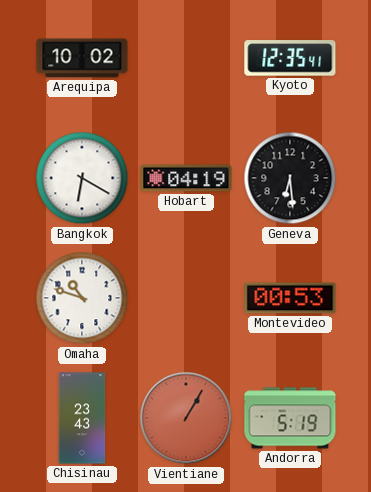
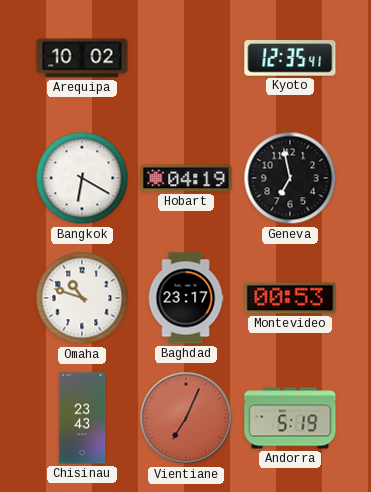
Geneva: 6:29 -> 6:58 (290, 178)
Baghdad: none -> 23:17 (186, 298)
Vientiane: 1:05 -> 7:04 (186, 418)
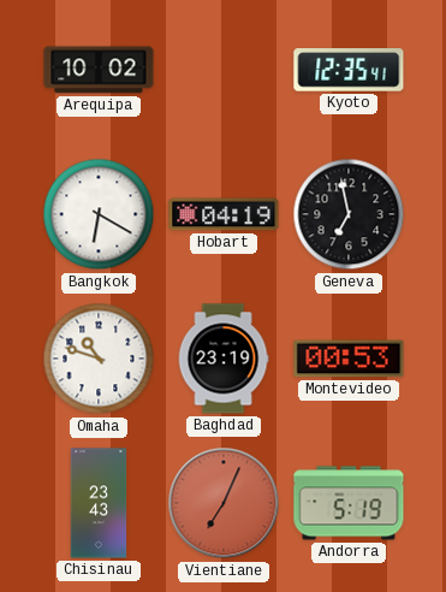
Baghdad: 23:17 -> 23:19 (224, 359)
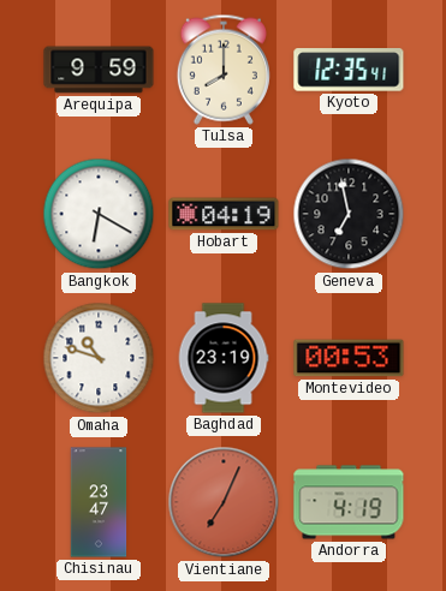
Arequipa: 10:02 -> 9:59 (99, 70)
Tulsa: none -> 8:00 (224, 70)
Chisinau: 23:43 -> 23:47 (99, 502)
Andorra: 5:19 -> 4:19 (349, 502)
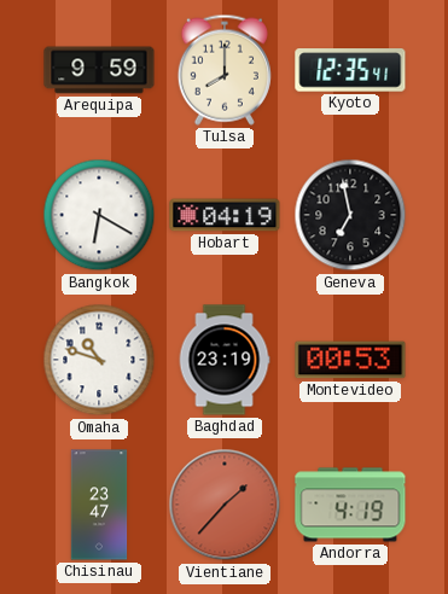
Vientiane: 7:04 -> 1:37 (225, 505)
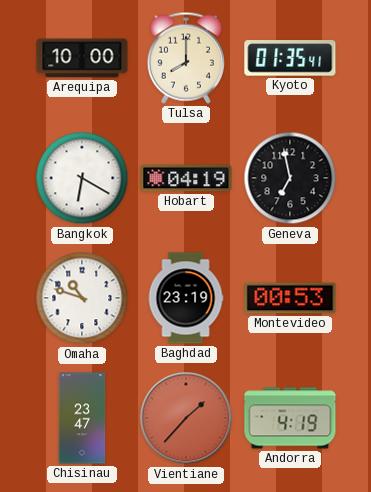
Arequipa: 9:59 -> 10:00 (82, 58)
Kyoto: 12:35 -> 01:35 (290, 58)
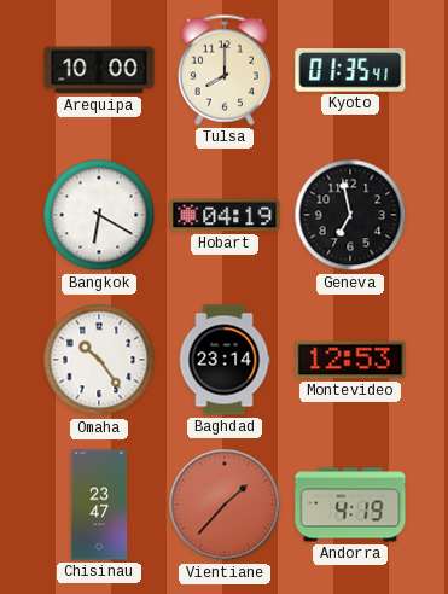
Omaha: 10:48 -> 10:24 (99, 360)
Baghdad: 23:19 -> 23:14 (225, 360)
Montevideo: 00:53 -> 12:53 (350, 360)
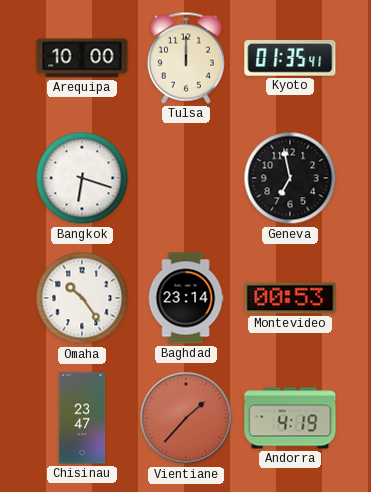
Tulsa: 8:00 -> 12:00 (186, 58)
Bangkok: 6:20 -> 6:18 (82, 178)
Hobart: 04:19 -> none (225, 215)
Montevideo: 12:53 -> 00:53 (290, 298)
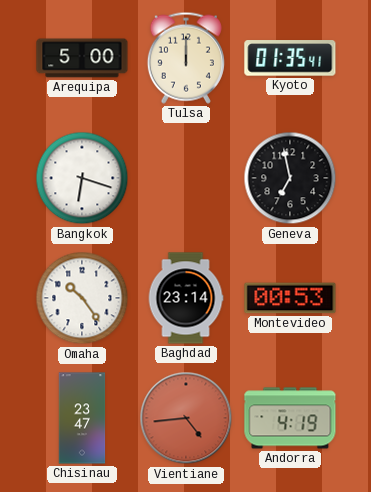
Arequipa: 10:00 -> 5:00 (82, 58)
Vientiane: 1:37 -> 4:44 (186, 418)
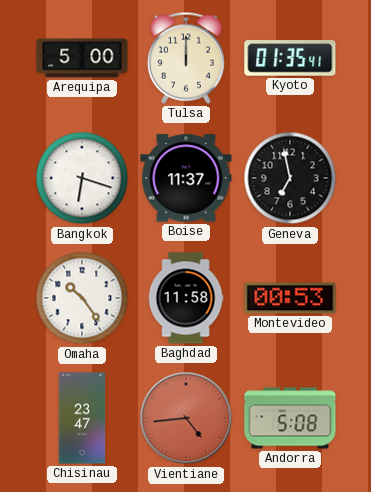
Boise: none -> 11:37 (186, 178)
Baghdad: 23:14 -> 11:58 (186, 298)
Andorra: 4:19 -> 5:08 (290, 418)
